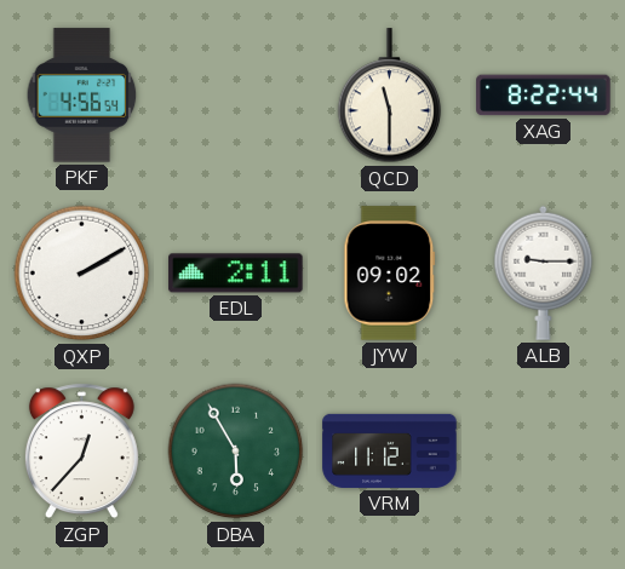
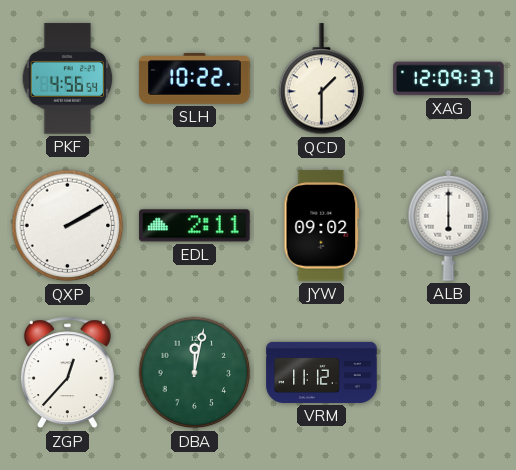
SLH: none -> 10:22 (195, 79)
QCD: 11:30 -> 1:30 (322, 79)
XAG: 8:22 -> 12:09 (449, 79)
ALB: 9:15 -> 6:00 (449, 225)
DBA: 5:55 -> 12:02 (195, 373)
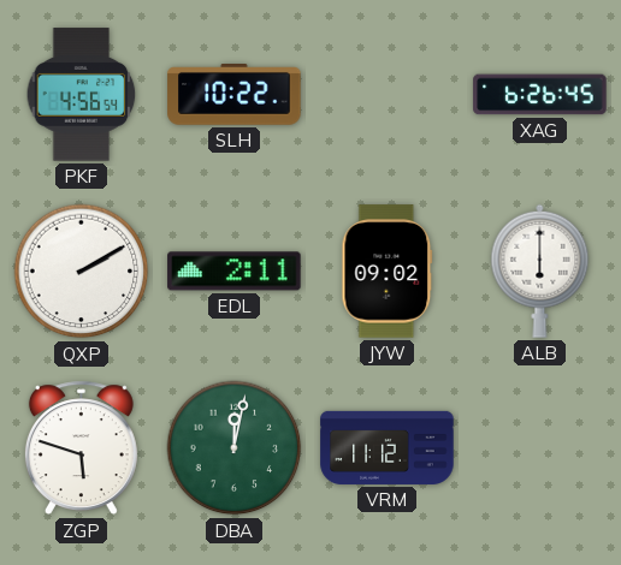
QCD: 1:30 -> none (322, 79)
XAG: 12:09 -> 6:26 (540, 95)
ZGP: 12:37 -> 5:48 (81, 448)
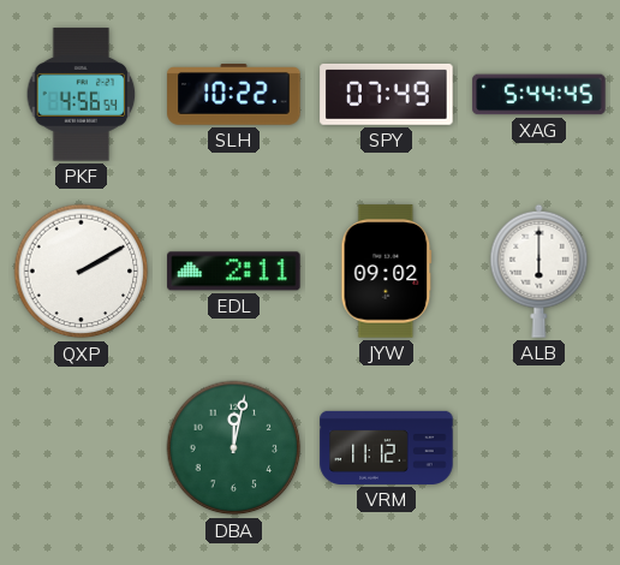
SPY: none -> 07:49 (387, 94)
XAG: 6:26 -> 5:44 (539, 95)
ZGP: 5:48 -> none (81, 448)
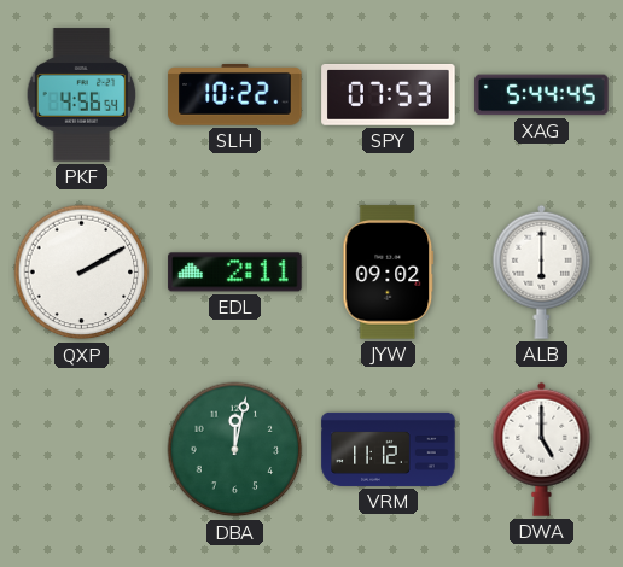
SPY: 07:49 -> 07:53 (389, 94)
DWA: none -> 5:00 (542, 449)
